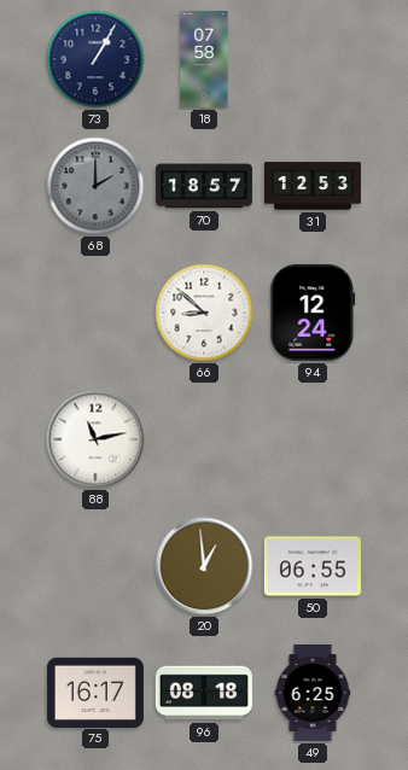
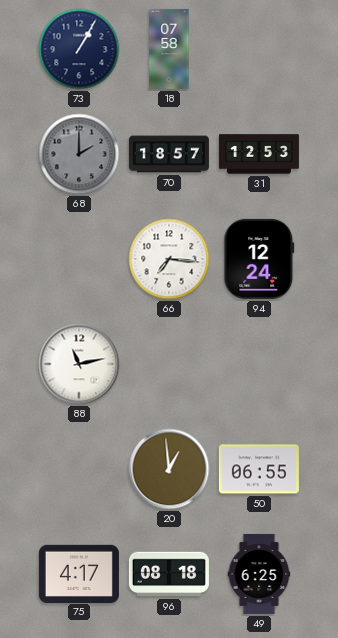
66: 8:52 -> 7:16 (169, 259)
75: 16:17 -> 4:17 (79, 573)
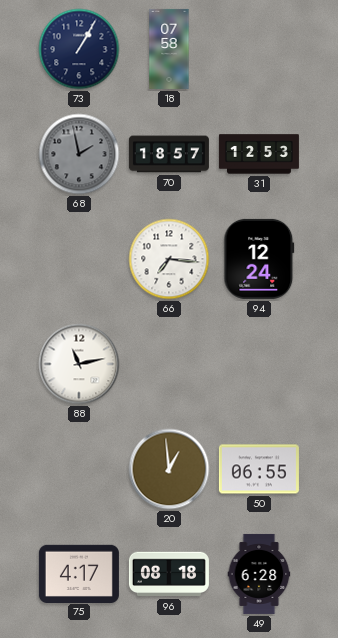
68: 2:00 -> 1:58 (79, 154)
49: 6:25 -> 6:28 (259, 574)
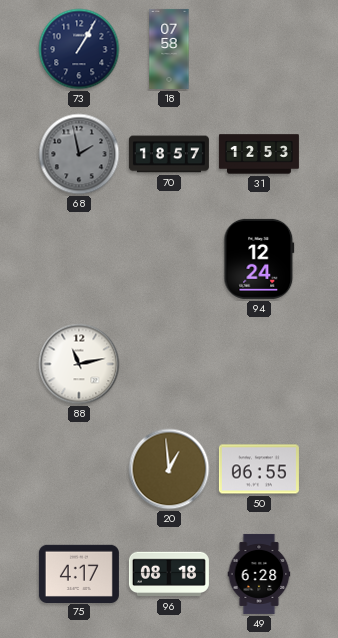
66: 7:16 -> none (169, 259)
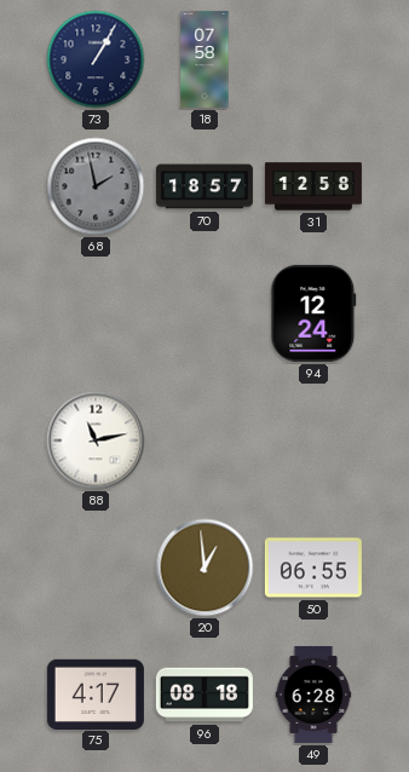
31: 12:53 -> 12:58 (313, 186)
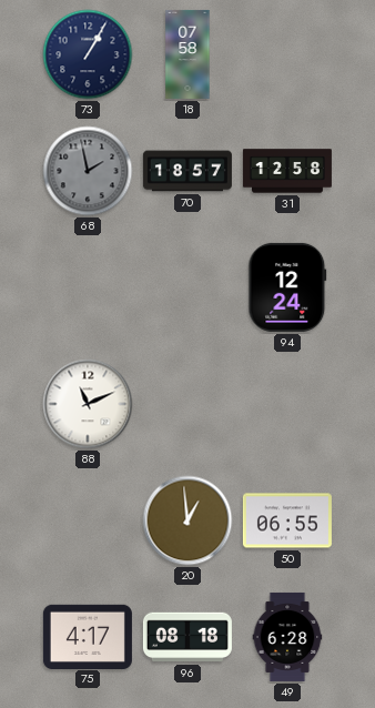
88: 11:13 -> 11:11 (88, 404)
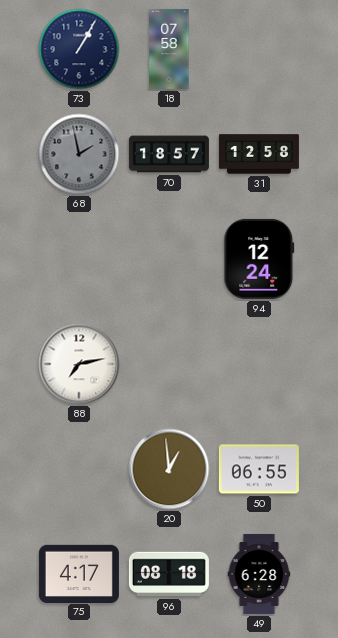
88: 11:11 -> 7:13 (79, 364)
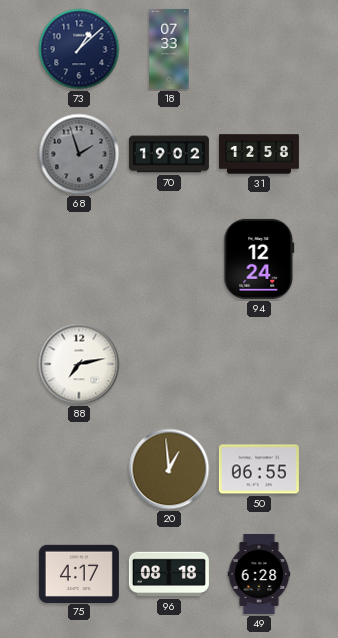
73: 1:05 -> 1:08 (79, 49)
18: 07:58 -> 07:33 (169, 49)
68: 1:58 -> 1:57 (79, 154)
70: 18:57 -> 19:02 (169, 154)
